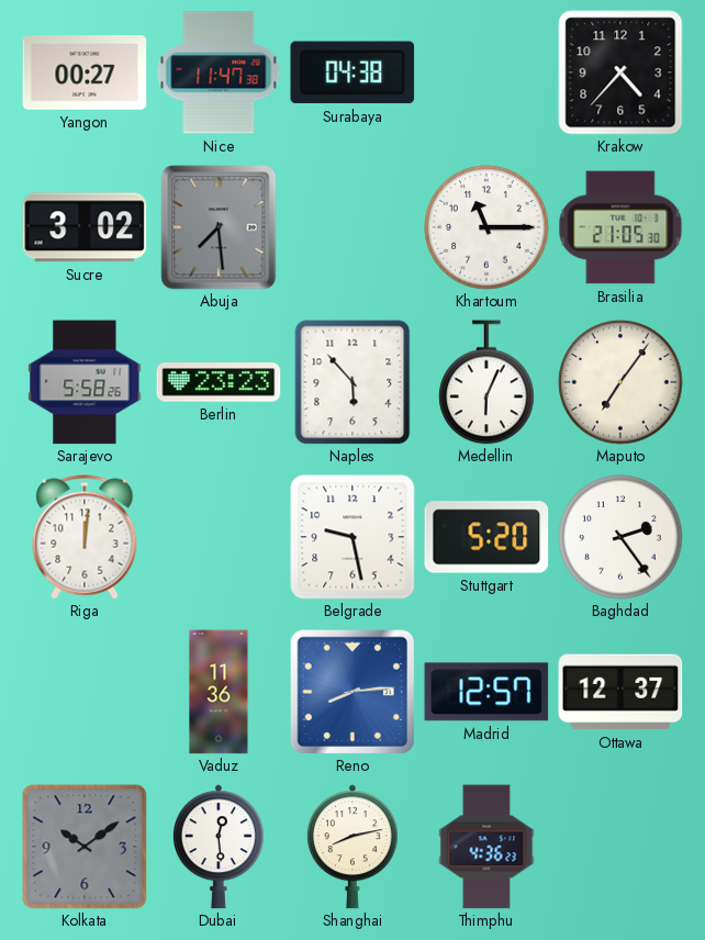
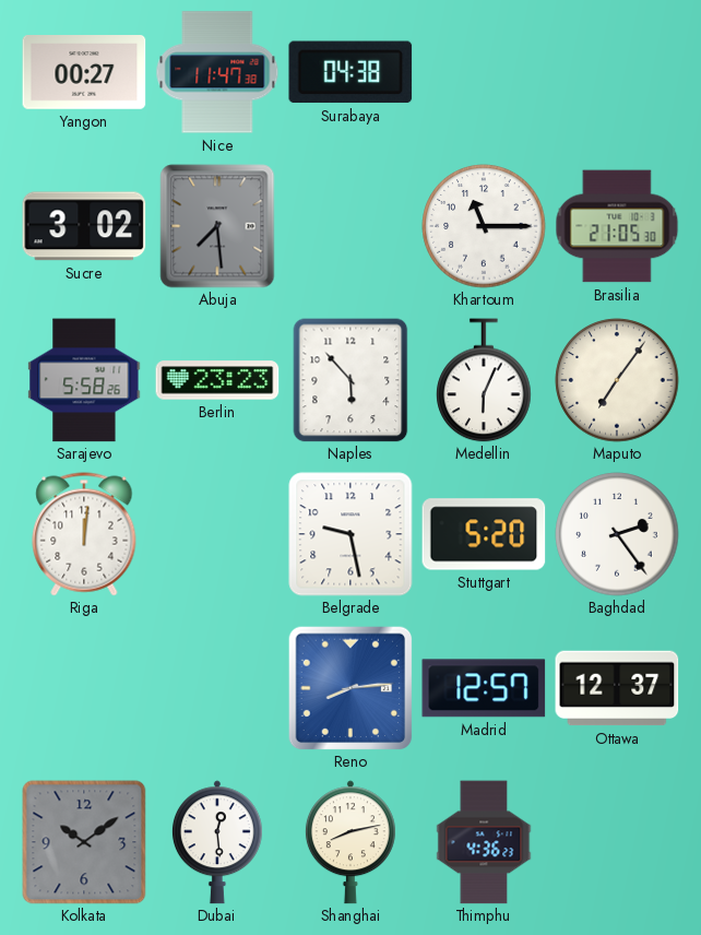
Krakow: 4:37 -> none (620, 72)
Vaduz: 11:36 -> none (219, 692)
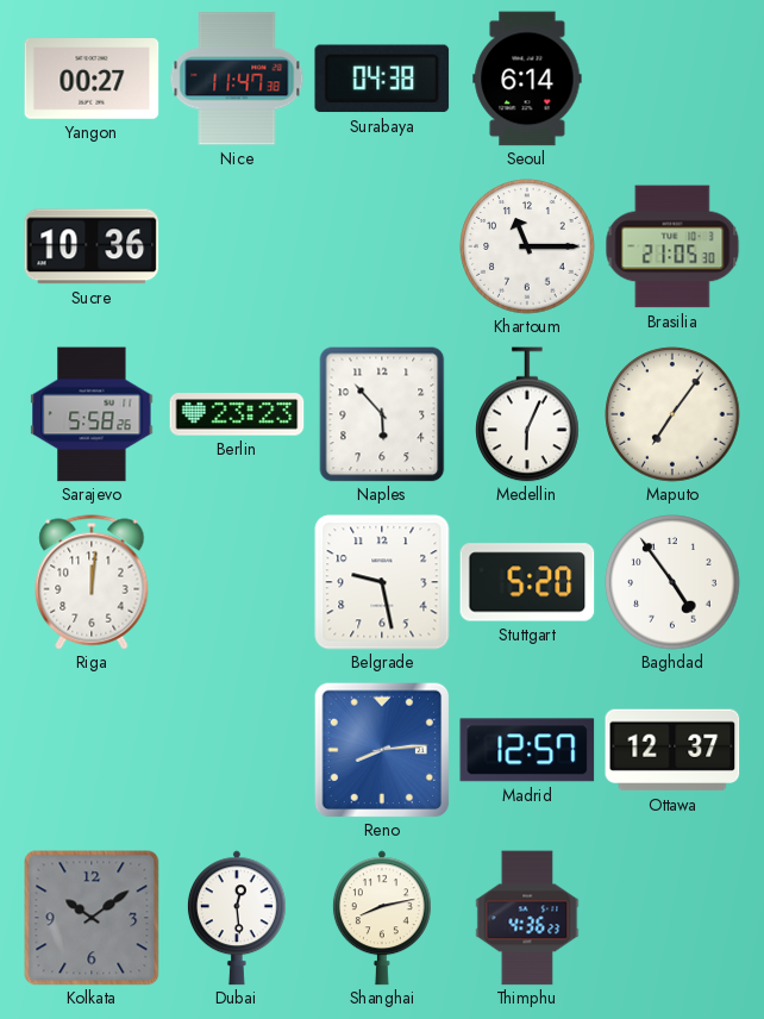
Seoul: none -> 6:14 (527, 79)
Sucre: 3:02 -> 10:36 (92, 246)
Abuja: 7:29 -> none (217, 226)
Baghdad: 2:24 -> 4:54 (672, 582)
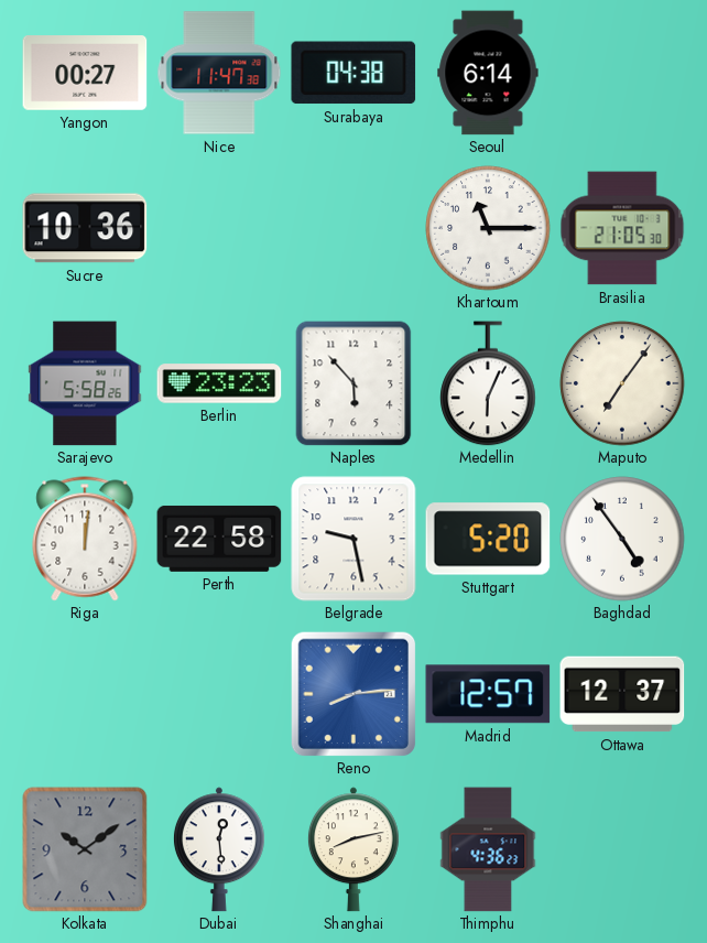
Perth: none -> 22:58 (219, 539)
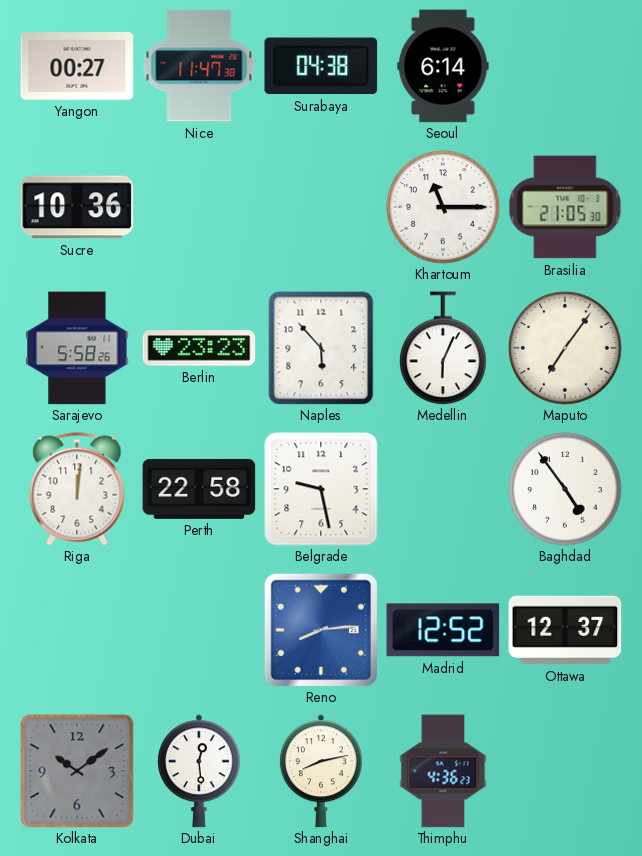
Stuttgart: 5:20 -> none (488, 539)
Madrid: 12:57 -> 12:52 (443, 630)
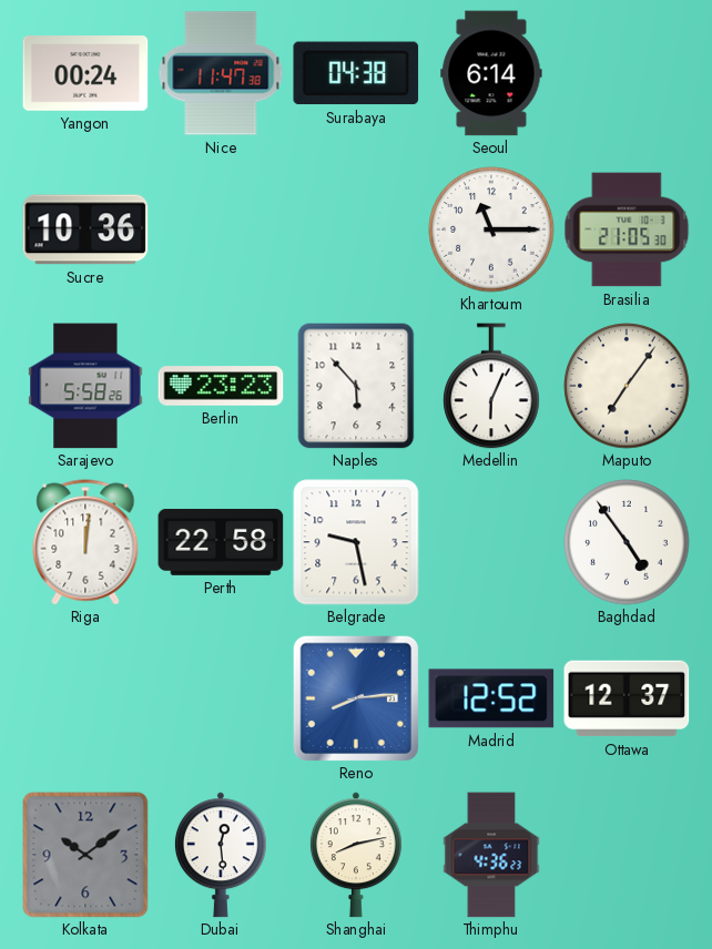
Yangon: 00:27 -> 00:24 (85, 73)
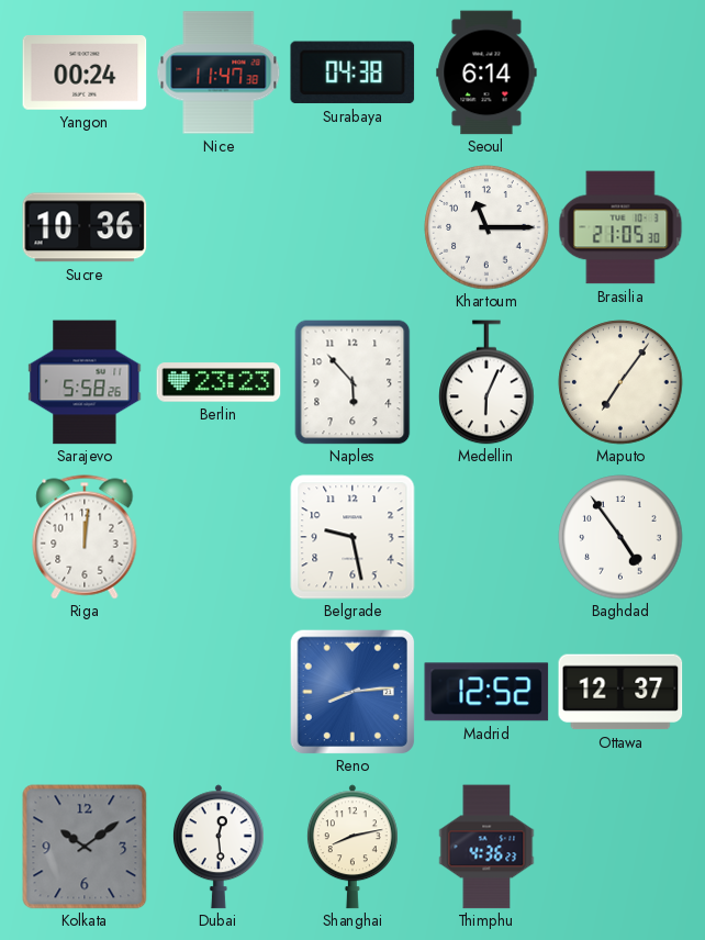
Perth: 22:58 -> none (221, 542)
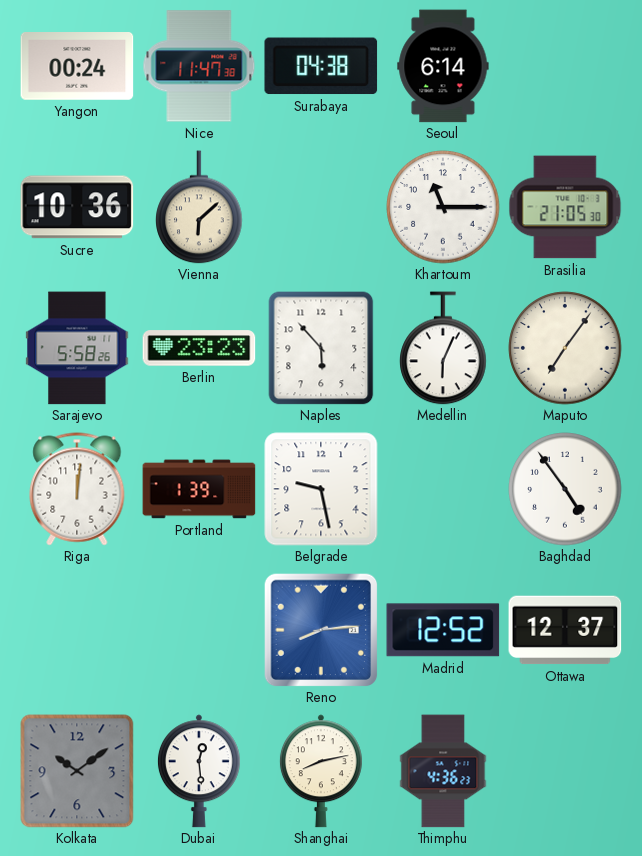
Vienna: none -> 6:08 (199, 207)
Portland: none -> 1:39 (199, 489)
